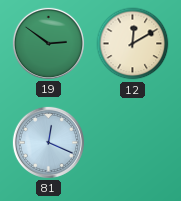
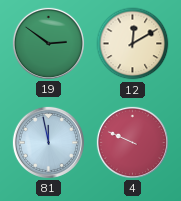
81: 12:19 -> 11:58 (48, 142)
4: none -> 9:49 (132, 142)
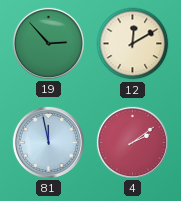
19: 2:51 -> 2:53 (48, 43)
4: 9:49 -> 2:09 (132, 142)
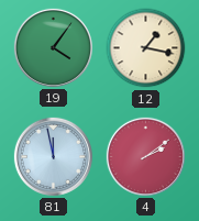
19: 2:53 -> 4:06 (53, 47)
12: 12:10 -> 1:17 (146, 48)
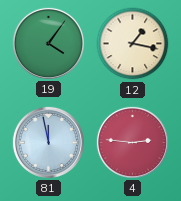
4: 2:09 -> 2:46 (132, 142)
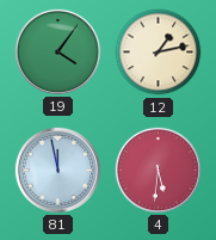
12: 1:17 -> 1:13 (159, 53)
4: 2:46 -> 5:31 (158, 170)
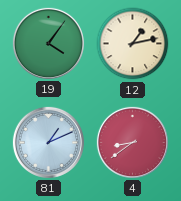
81: 11:58 -> 1:11 (48, 142)
4: 5:31 -> 8:39 (132, 142)
